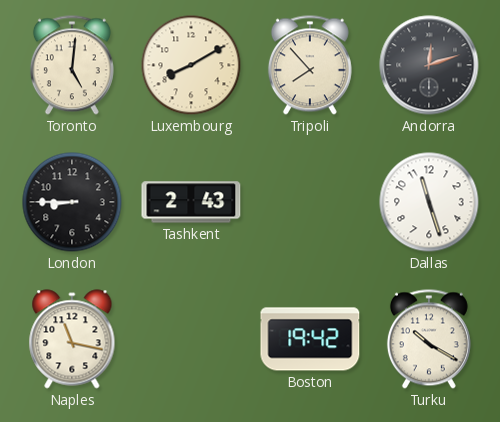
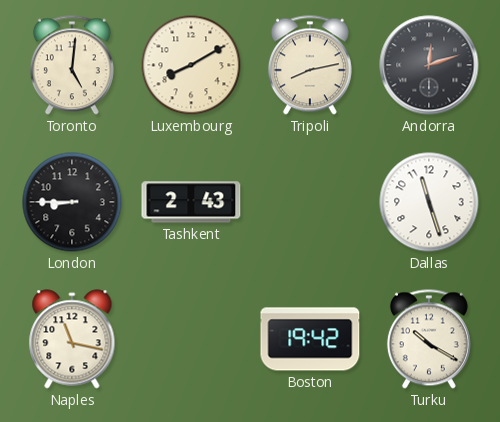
Tripoli: 7:53 -> 8:13 (310, 65)
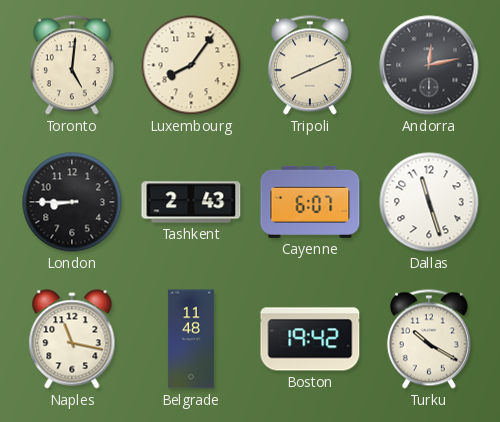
Luxembourg: 8:10 -> 8:06 (191, 65)
Tripoli: 8:13 -> 8:11 (310, 65)
Andorra: 12:12 -> 12:13 (429, 65)
Cayenne: none -> 6:07 (310, 202)
Belgrade: none -> 11:48 (191, 339)
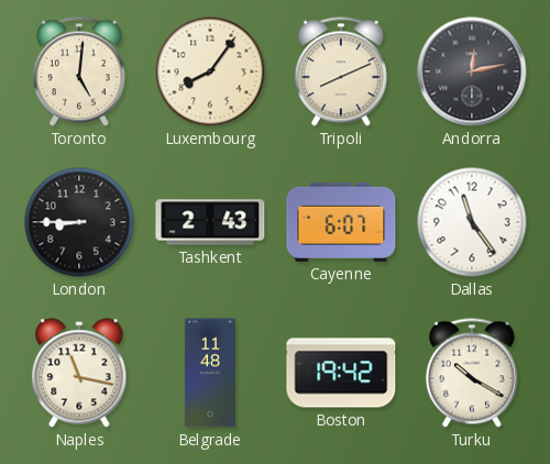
Dallas: 11:27 -> 11:24 (472, 222)
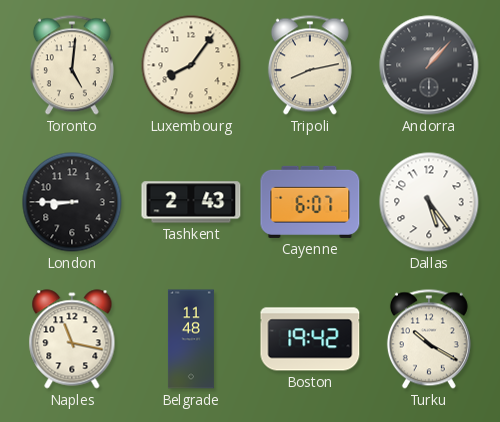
Tripoli: 8:11 -> 8:13 (310, 65)
Andorra: 12:13 -> 1:07 (429, 65)
Dallas: 11:24 -> 5:24 (429, 202)
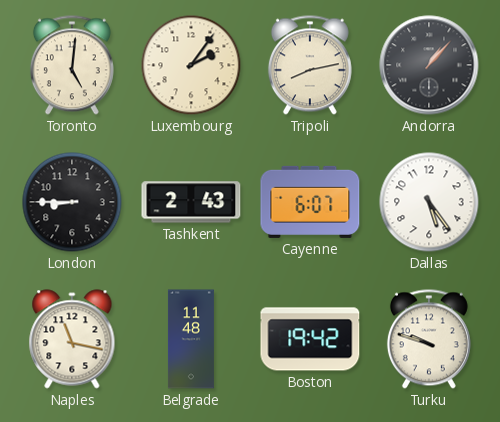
Luxembourg: 8:06 -> 2:06 (191, 65)
Turku: 10:20 -> 9:48 (429, 339)
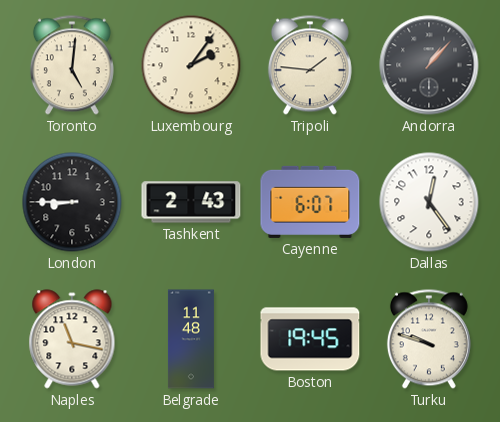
Tripoli: 8:13 -> 1:46 (310, 65)
Dallas: 5:24 -> 12:24 (429, 202)
Boston: 19:42 -> 19:45 (310, 339)
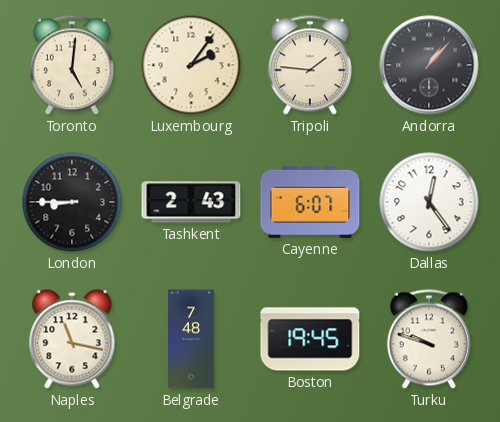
Belgrade: 11:48 -> 7:48 (191, 339)
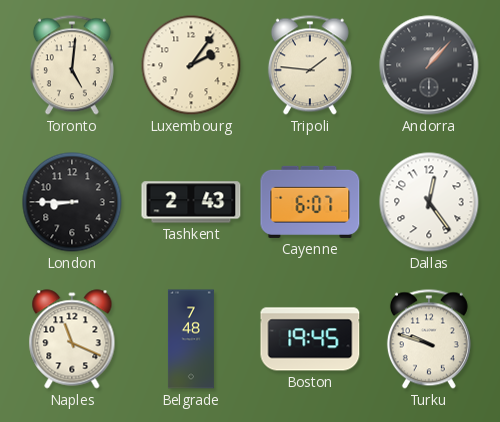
Naples: 11:17 -> 11:19 (72, 339)
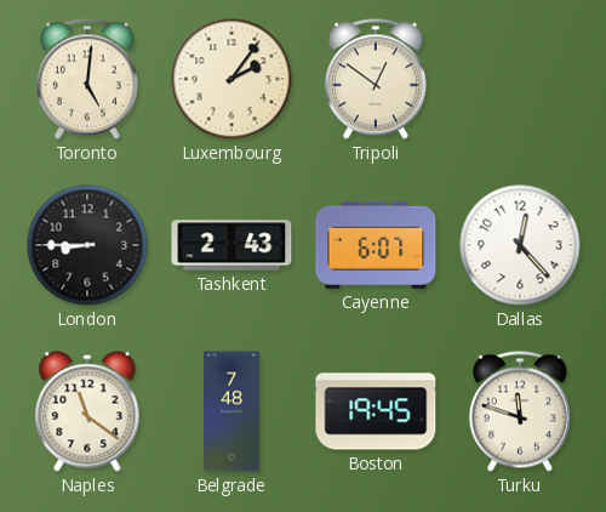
Tripoli: 1:46 -> 12:51 (376, 79)
Andorra: 1:07 -> none (429, 65)
Dallas: 12:24 -> 12:23 (520, 245)
Naples: 11:19 -> 11:21 (87, 411)
Turku: 9:48 -> 11:48 (520, 411)
